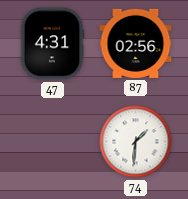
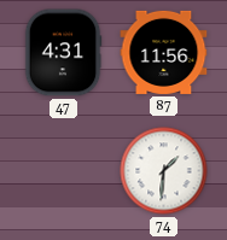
87: 02:56 -> 11:56 (164, 52)
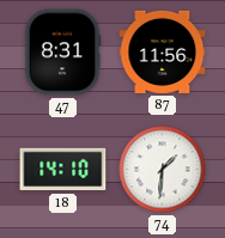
47: 4:31 -> 8:31 (62, 53)
18: none -> 14:10 (63, 170)
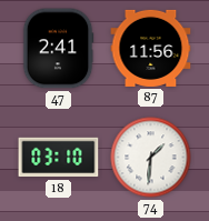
47: 8:31 -> 2:41 (58, 49)
18: 14:10 -> 03:10 (59, 158)
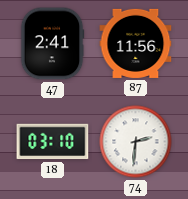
74: 1:31 -> 2:31 (136, 142)
